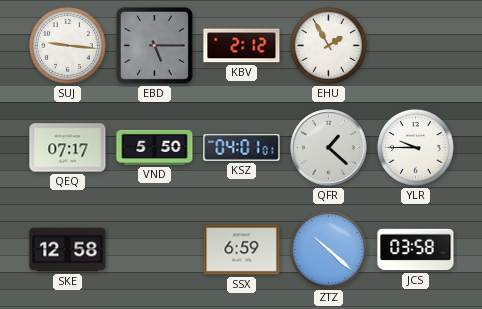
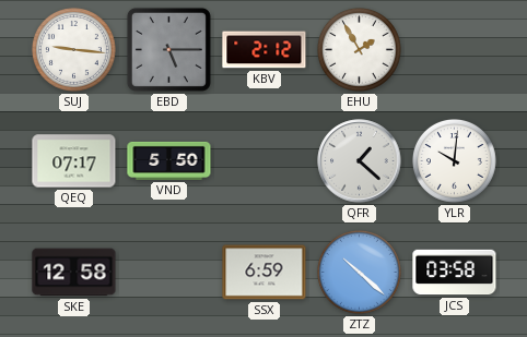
KSZ: 04:01 -> none (242, 148)
YLR: 9:45 -> 10:01 (454, 160)
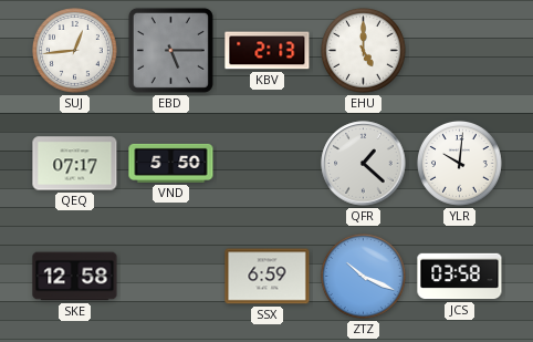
SUJ: 9:16 -> 12:44 (74, 50)
KBV: 2:12 -> 2:13 (268, 51)
EHU: 1:55 -> 5:00 (363, 50)
ZTZ: 10:22 -> 10:19 (363, 276)
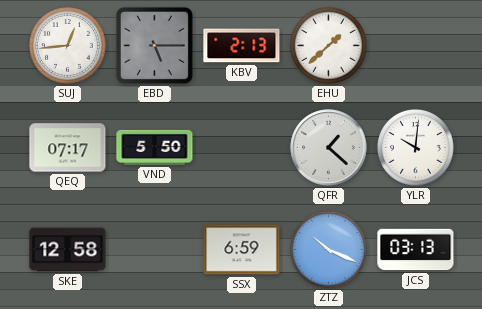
EHU: 5:00 -> 1:38 (328, 45)
JCS: 03:58 -> 03:13 (416, 250)
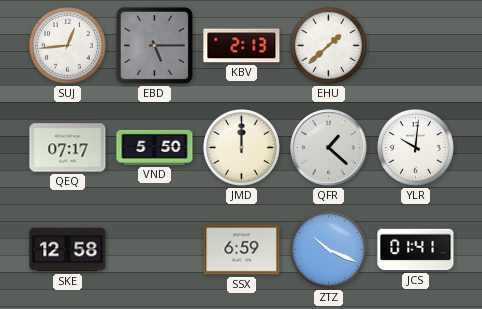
JMD: none -> 12:00 (241, 147)
JCS: 03:13 -> 01:41 (416, 250)
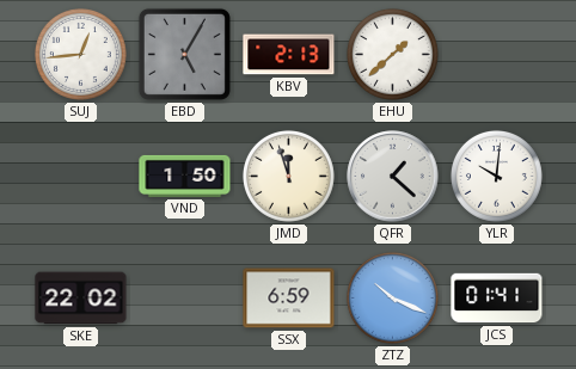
EBD: 5:15 -> 5:05 (184, 54)
QEQ: 07:17 -> none (68, 148)
VND: 5:50 -> 1:50 (185, 176)
JMD: 12:00 -> 11:57 (288, 176)
SKE: 12:58 -> 22:02 (81, 299)
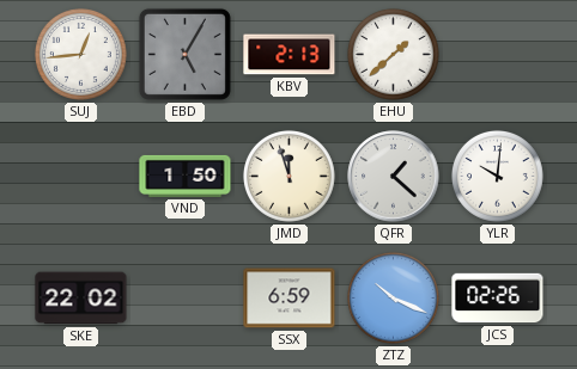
JCS: 01:41 -> 02:26 (498, 299)
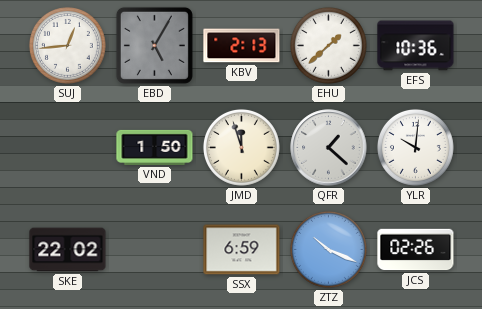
EFS: none -> 10:36 (416, 46)
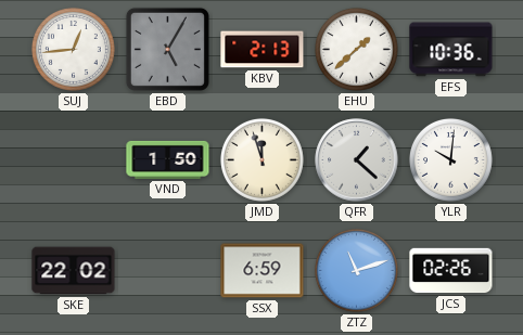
ZTZ: 10:19 -> 11:12 (356, 270)
